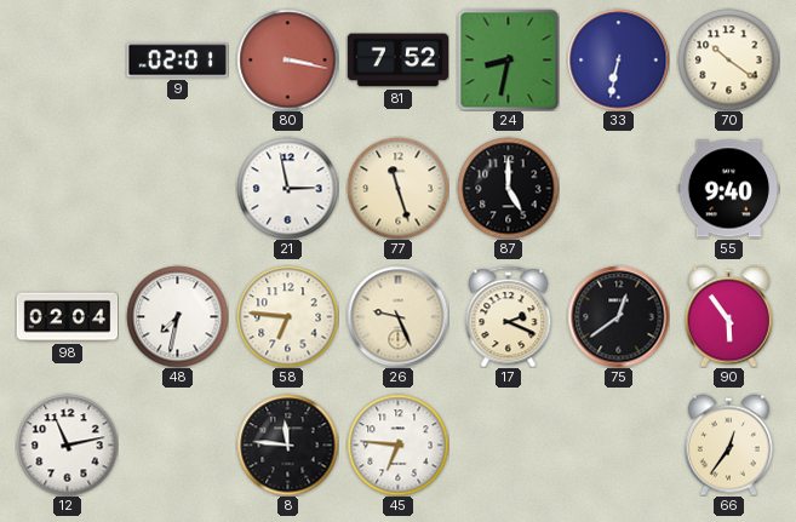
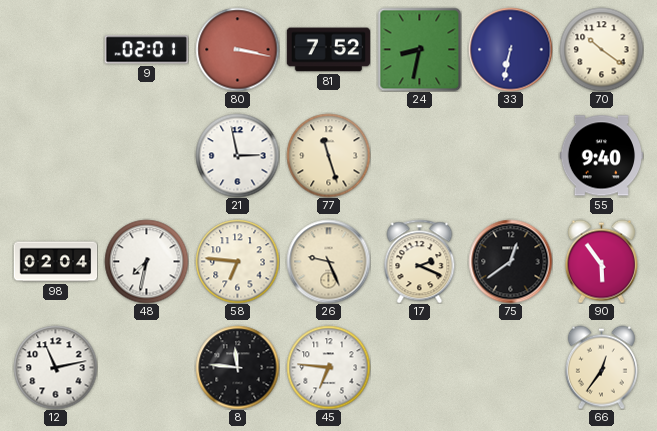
87: 5:00 -> none (508, 188)
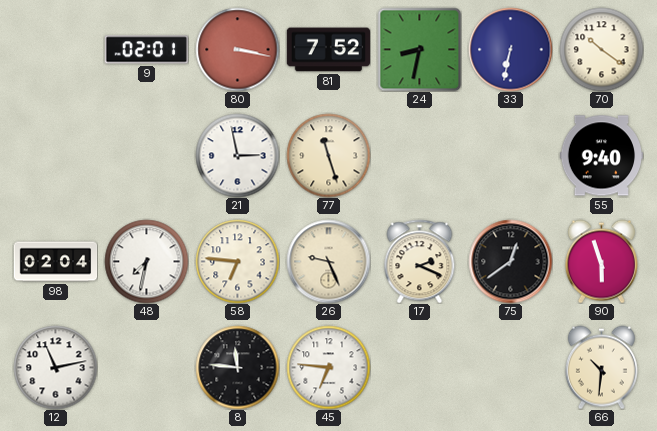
90: 5:54 -> 5:57 (601, 261)
66: 12:36 -> 10:31 (601, 367)
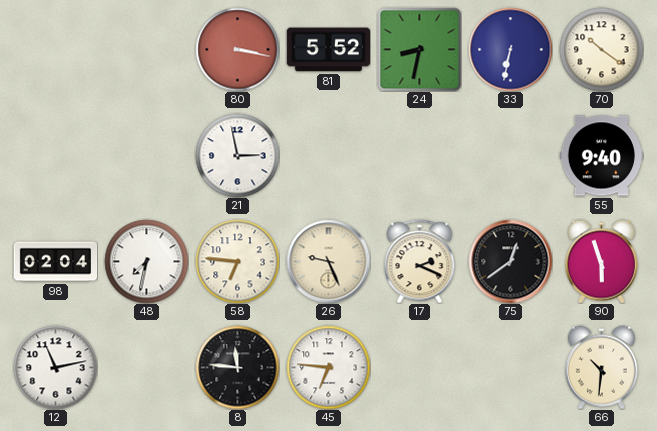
9: 02:01 -> none (146, 50)
81: 7:52 -> 5:52 (328, 50)
77: 11:27 -> none (328, 155)
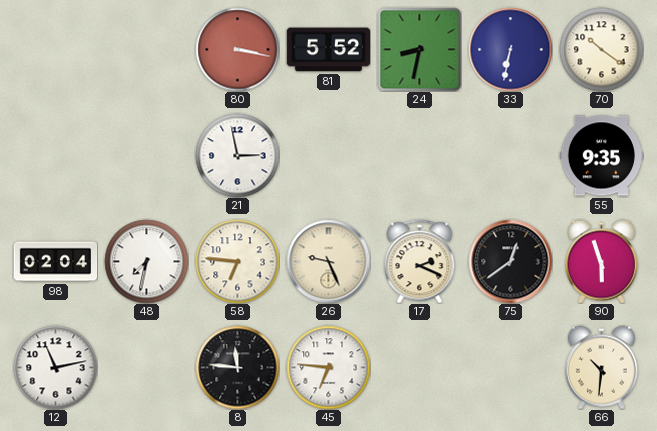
55: 9:40 -> 9:35 (601, 156)
